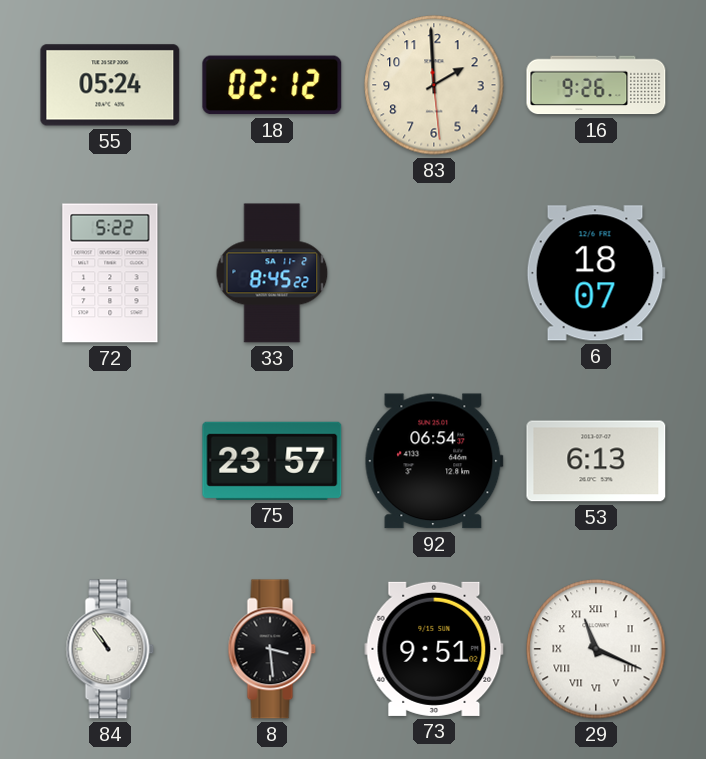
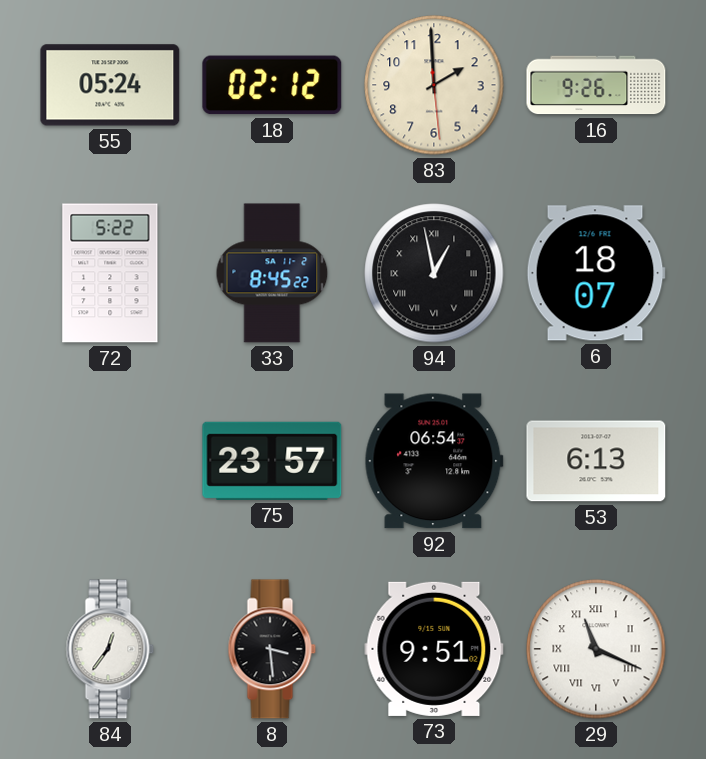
94: none -> 12:58 (434, 273)
84: 10:54 -> 12:36 (110, 649)
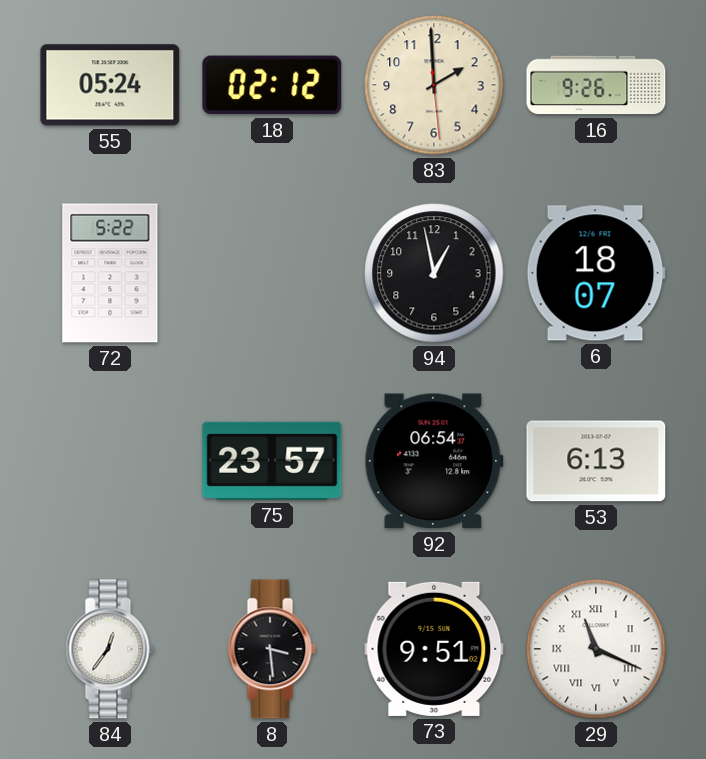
33: 8:45 -> none (272, 273)
94 numerals: Roman -> Arabic (434, 273)
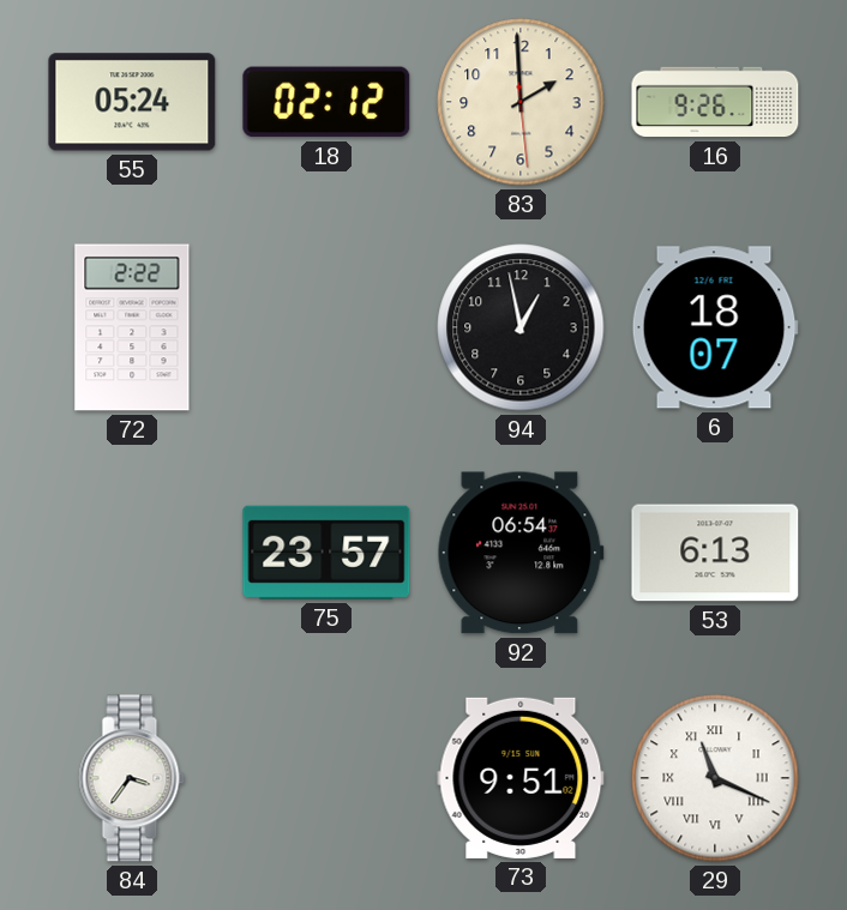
72: 5:22 -> 2:22 (132, 327)
84: 12:36 -> 3:36 (132, 778)
8: 3:29 -> none (272, 649)
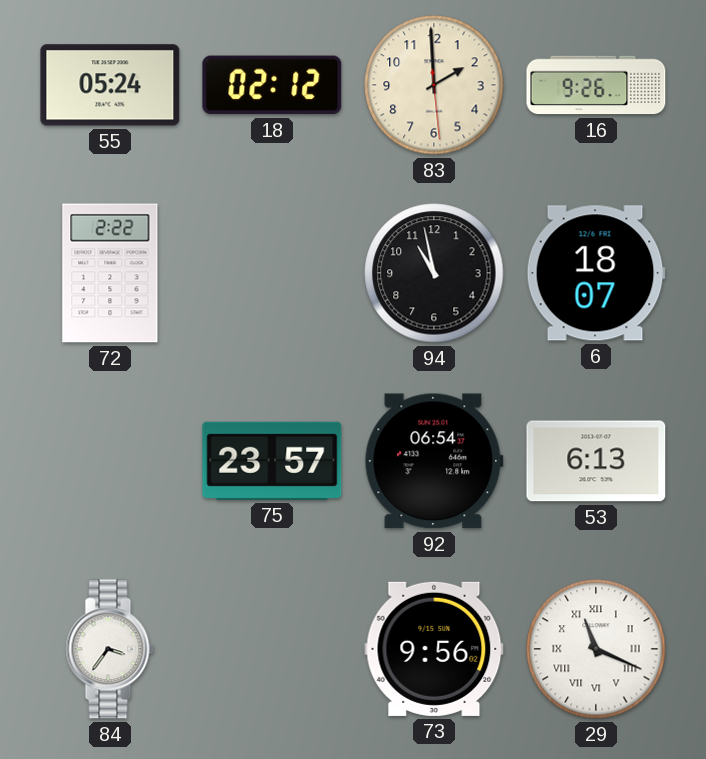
94: 12:58 -> 10:58 (434, 273)
73: 9:51 -> 9:56 (434, 649)
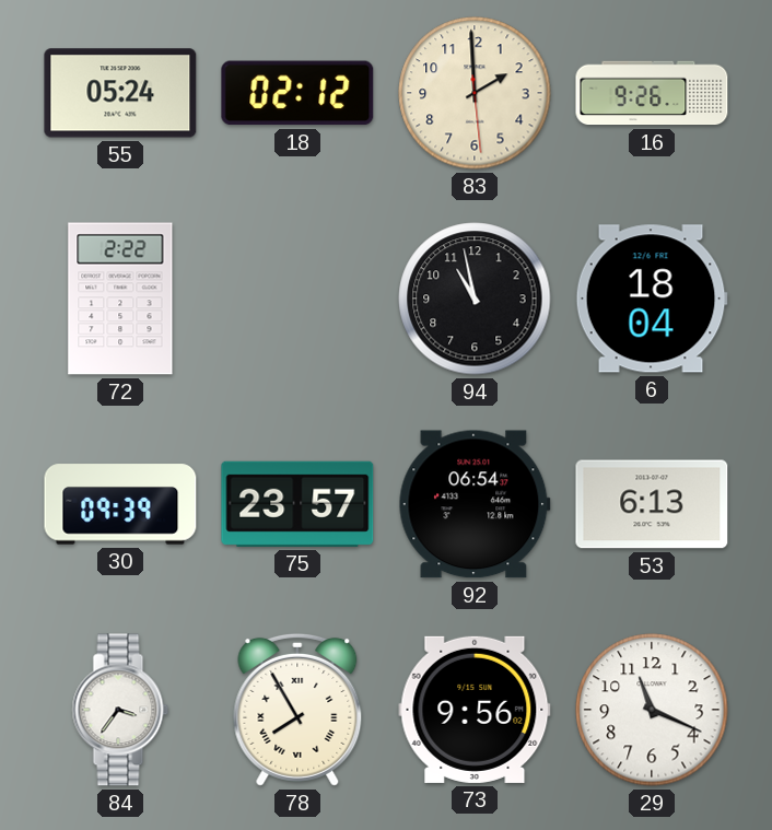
6: 18:07 -> 18:04 (652, 299)
30: none -> 09:39 (120, 504)
78: none -> 7:55 (297, 710)
29 numerals: Roman -> Arabic (652, 710)
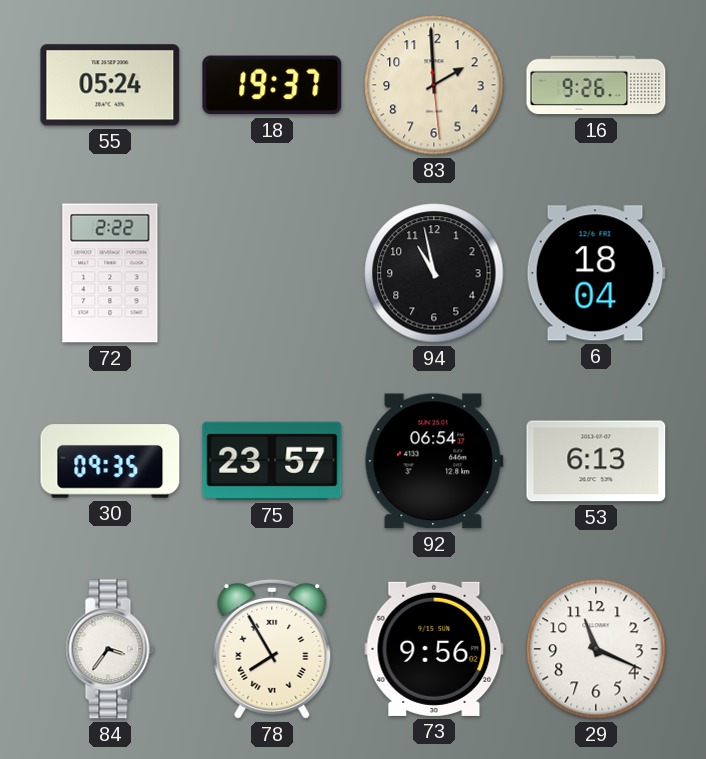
18: 02:12 -> 19:37 (272, 85)
30: 09:39 -> 09:35 (110, 461)
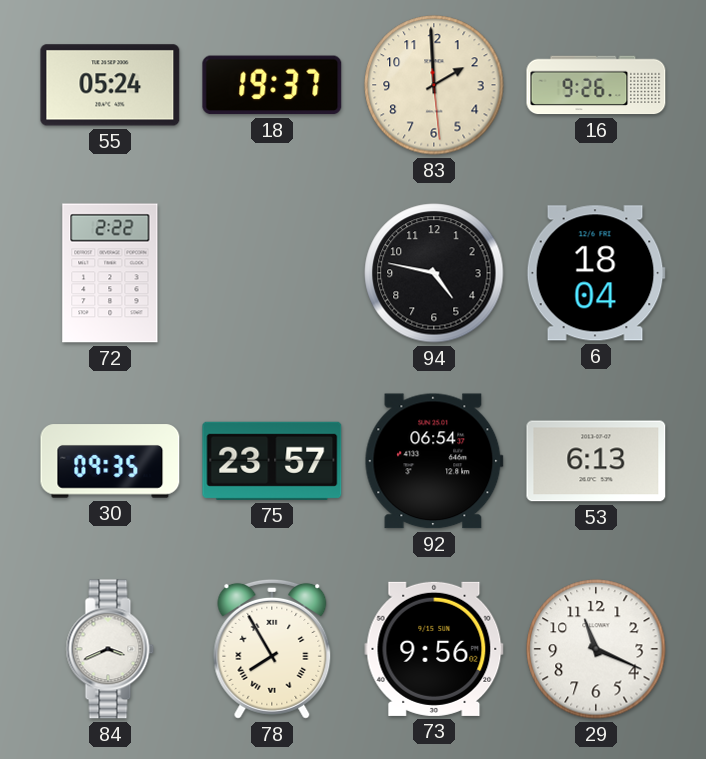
94: 10:58 -> 4:47 (434, 273)
84: 3:36 -> 3:41 (110, 649)
